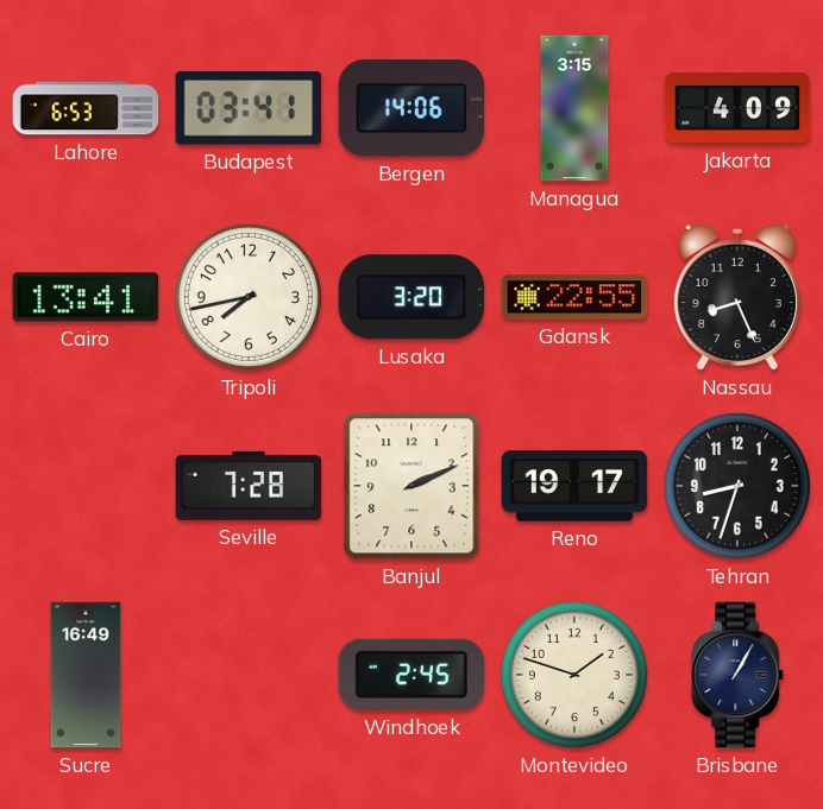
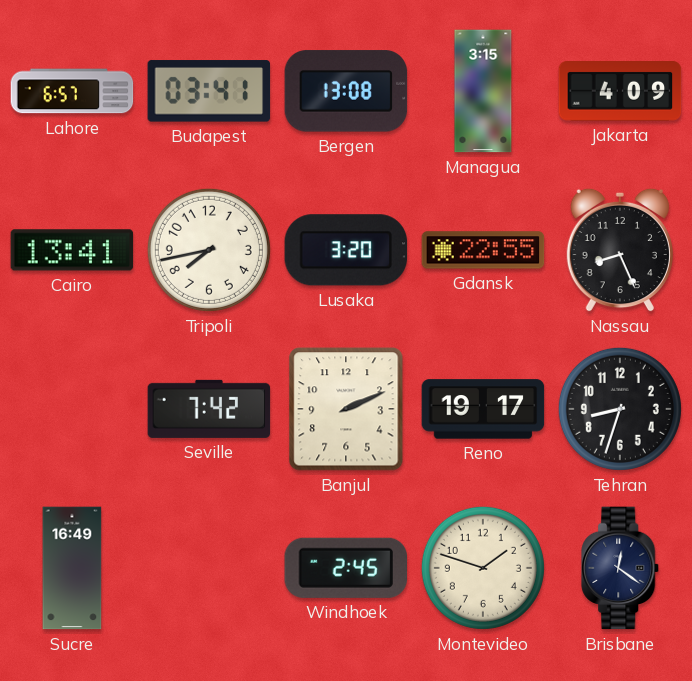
Lahore: 6:53 -> 6:57 (72, 91)
Bergen: 14:06 -> 13:08 (346, 91)
Seville: 7:28 -> 7:42 (209, 409)
Brisbane: 1:05 -> 12:21 (621, 568)
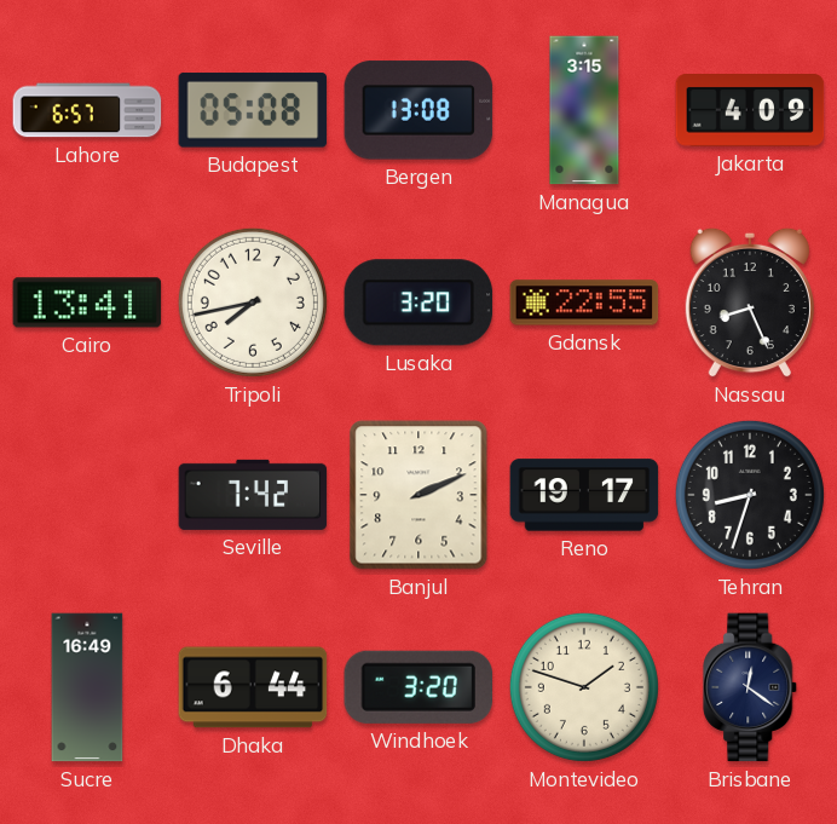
Budapest: 03:41 -> 05:08 (253, 110)
Dhaka: none -> 6:44 (253, 687)
Windhoek: 2:45 -> 3:20 (417, 687)
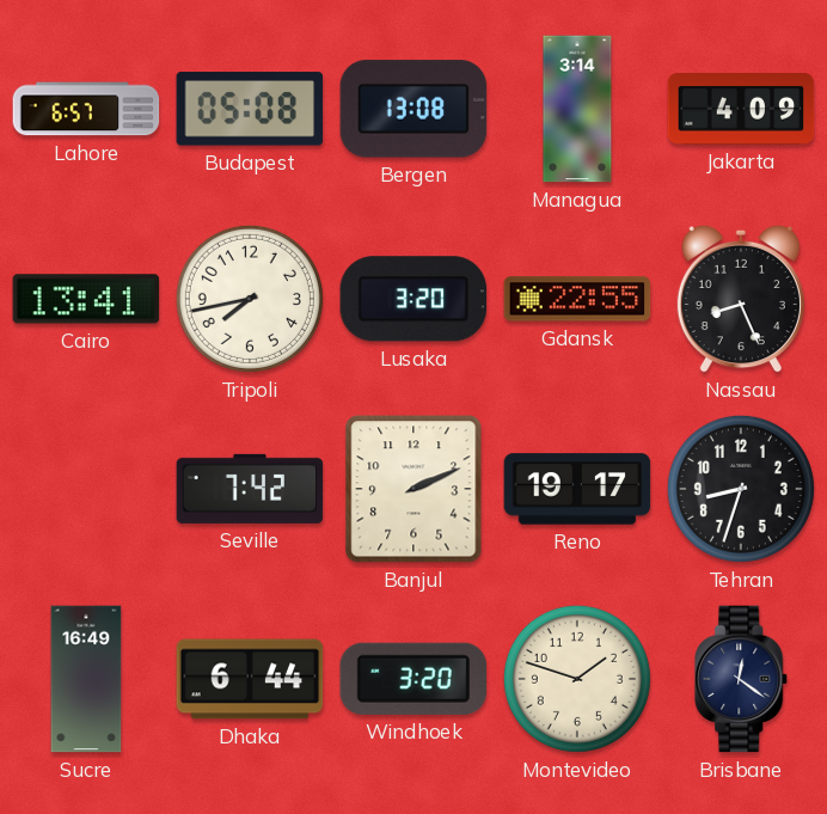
Managua: 3:15 -> 3:14 (577, 109)
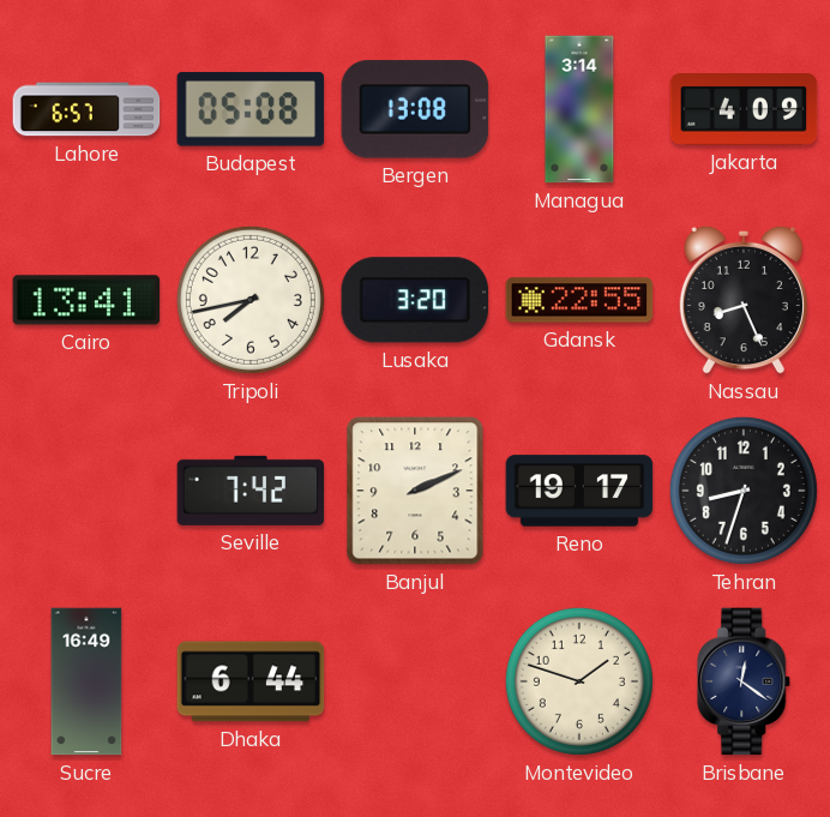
Windhoek: 3:20 -> none (412, 679)
